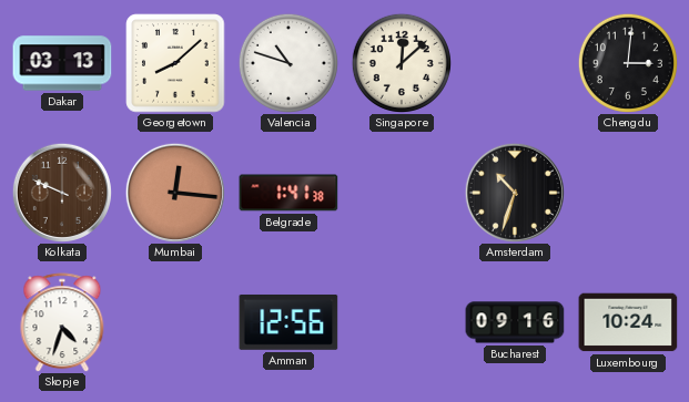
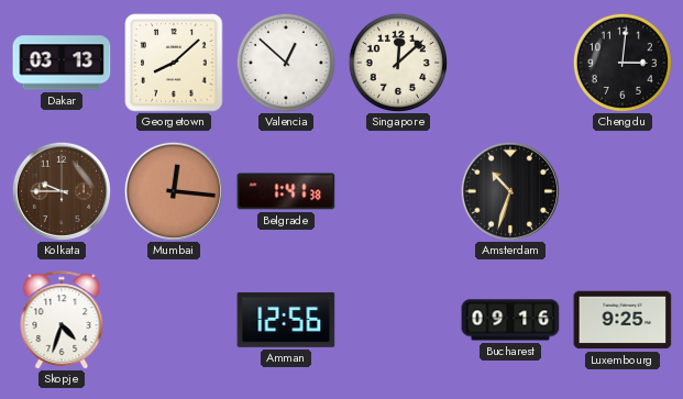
Valencia: 10:48 -> 12:52 (286, 63)
Kolkata: 9:49 -> 9:45 (62, 191)
Luxembourg: 10:24 -> 9:25 (623, 320)
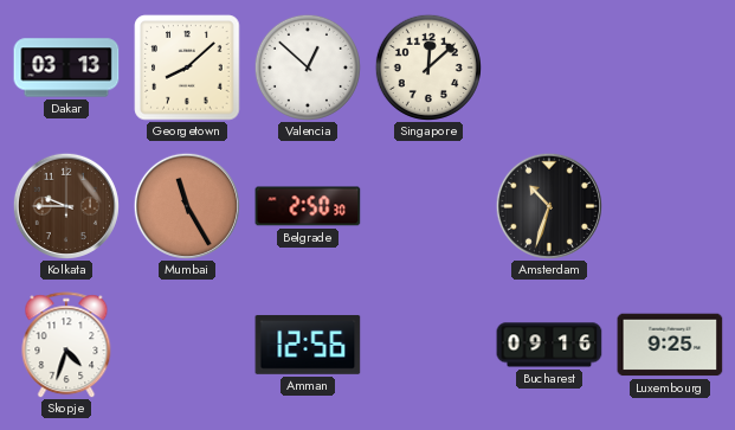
Chengdu: 3:01 -> none (623, 63)
Mumbai: 12:16 -> 11:25 (187, 206)
Belgrade: 1:41 -> 2:50 (308, 206)
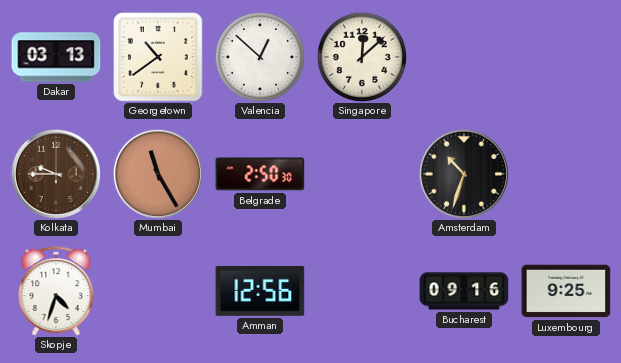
Georgetown: 8:08 -> 10:39 (158, 57)
